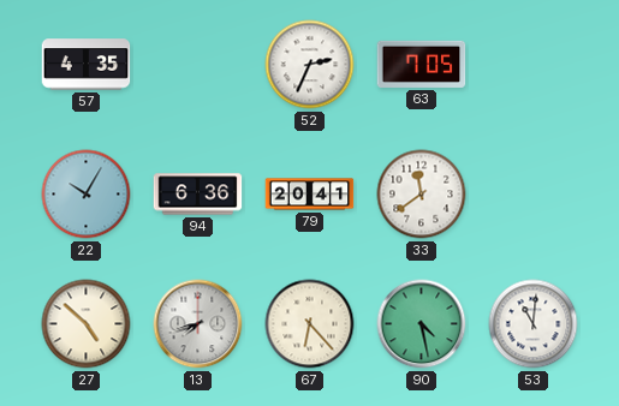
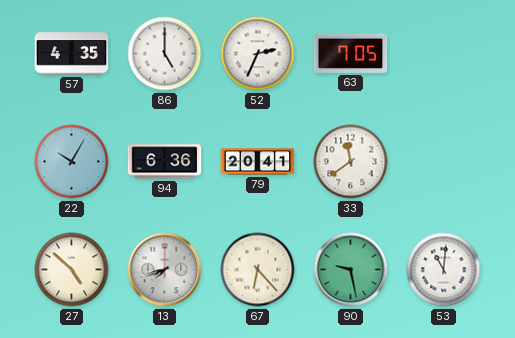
86: none -> 5:00 (165, 54)
90: 4:28 -> 9:28 (351, 270)
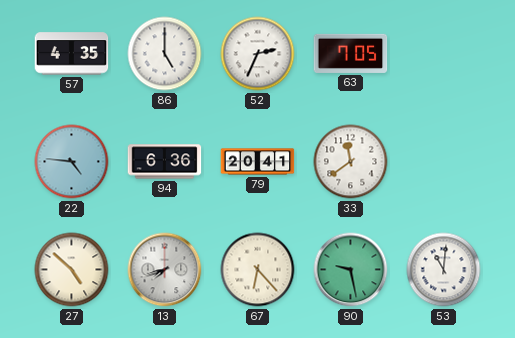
22: 10:05 -> 4:46 (72, 162)
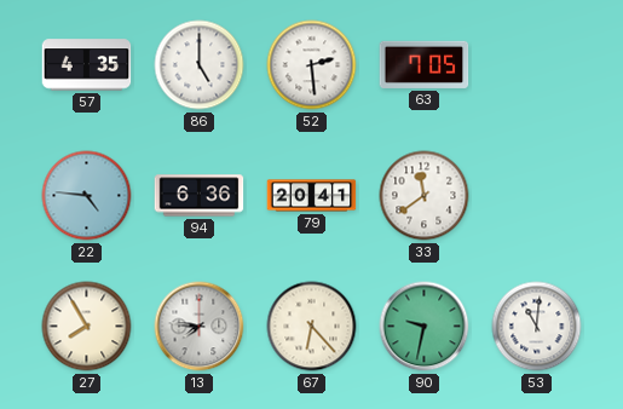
52: 2:34 -> 2:29 (312, 65)
27: 4:52 -> 7:55 (87, 327)
13: 7:42 -> 7:46 (200, 327)
90: 9:28 -> 9:32 (425, 327)
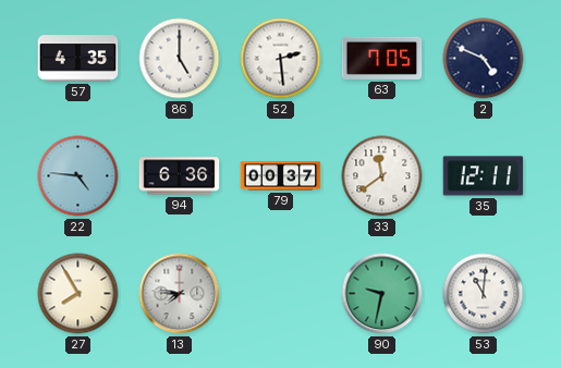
2: none -> 4:49 (484, 59)
79: 20:41 -> 00:37 (281, 176)
35: none -> 12:11 (484, 176)
67: 6:23 -> none (312, 327)
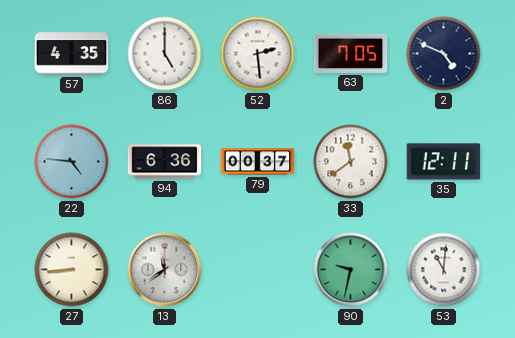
27: 7:55 -> 8:44 (72, 270)
13: 7:46 -> 11:39 (165, 270)
